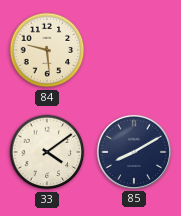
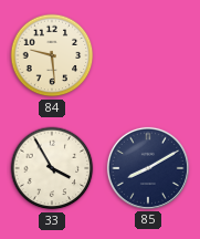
33: 4:09 -> 3:55 (52, 168)
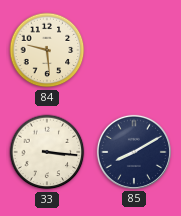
33: 3:55 -> 3:16 (47, 152)
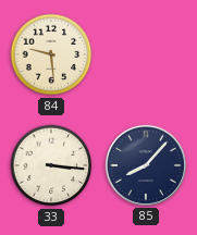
85: 8:10 -> 8:07 (146, 165)
